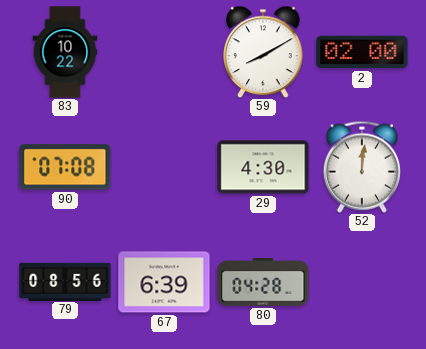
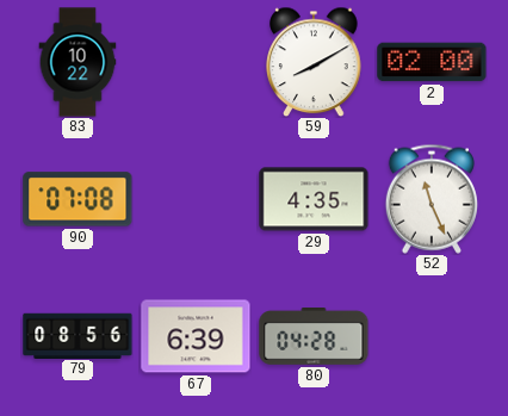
29: 4:30 -> 4:35 (314, 199)
52: 12:01 -> 11:26 (432, 199)
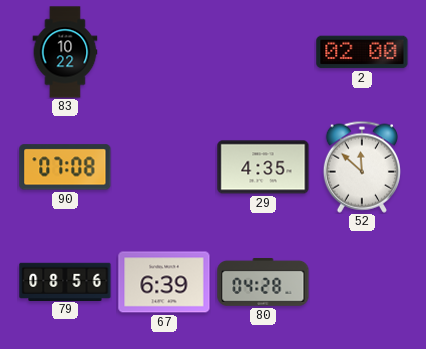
59: 8:10 -> none (314, 62)
52: 11:26 -> 11:52 (362, 167)
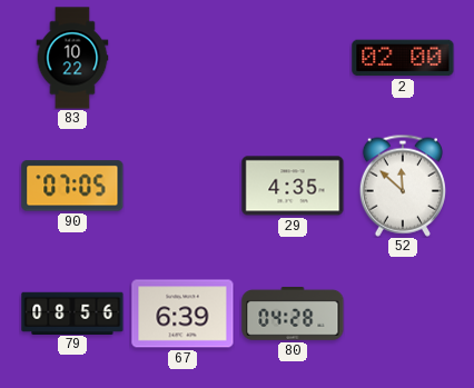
90: 07:08 -> 07:05 (72, 186)
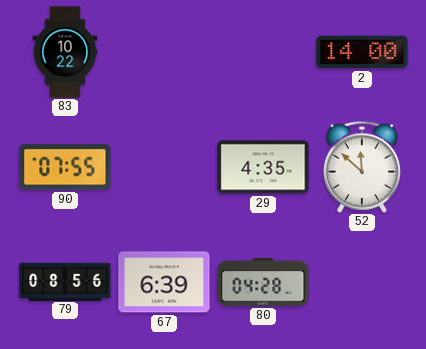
2: 02:00 -> 14:00 (362, 52)
90: 07:05 -> 07:55 (65, 167)
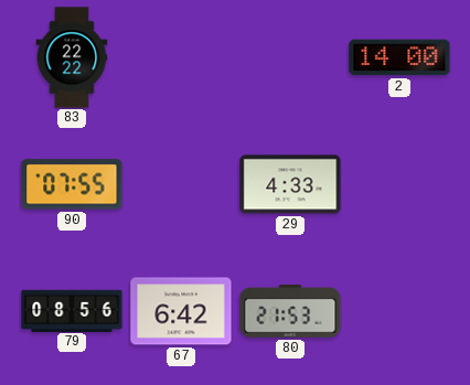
83: 10:22 -> 22:22 (72, 57)
29: 4:35 -> 4:33 (290, 184)
52: 11:52 -> none (362, 167)
67: 6:39 -> 6:42 (181, 311)
80: 04:28 -> 21:53 (290, 312)
